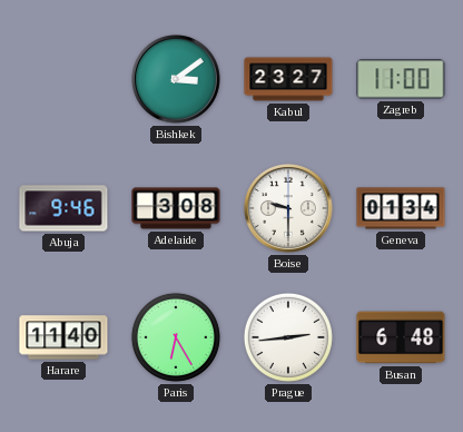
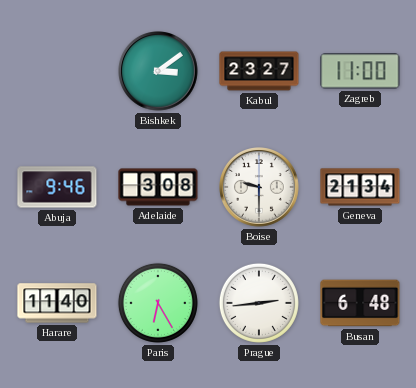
Geneva: 01:34 -> 21:34 (360, 187)
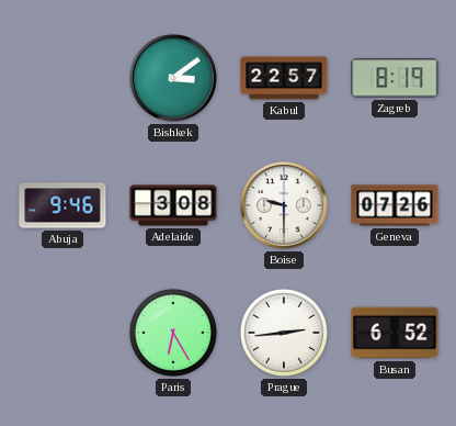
Kabul: 23:27 -> 22:57 (284, 78)
Zagreb: 11:00 -> 8:19 (395, 78)
Geneva: 21:34 -> 07:26 (395, 205)
Harare: 11:40 -> none (57, 303)
Busan: 6:48 -> 6:52 (395, 333)
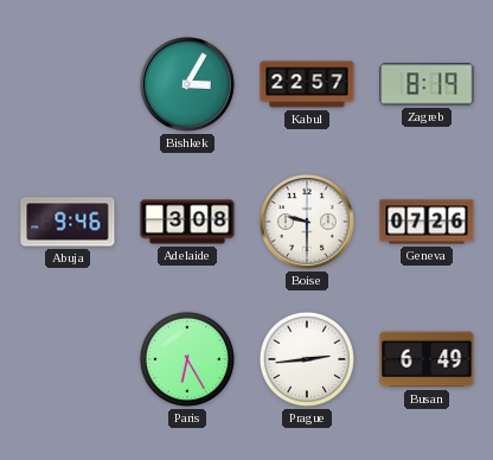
Bishkek: 3:09 -> 3:05 (188, 85)
Busan: 6:52 -> 6:49 (427, 359)
